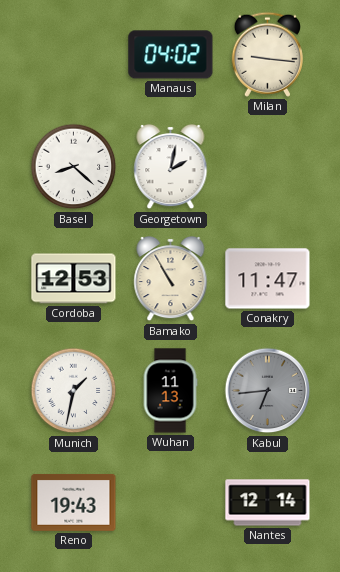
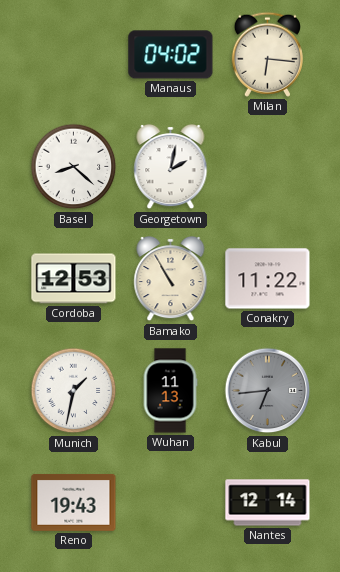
Milan: 9:16 -> 6:16 (267, 54)
Conakry: 11:47 -> 11:22 (268, 279)
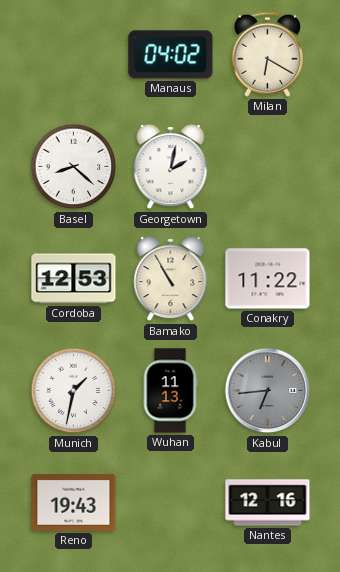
Milan: 6:16 -> 6:20 (267, 54)
Nantes: 12:14 -> 12:16 (268, 503)
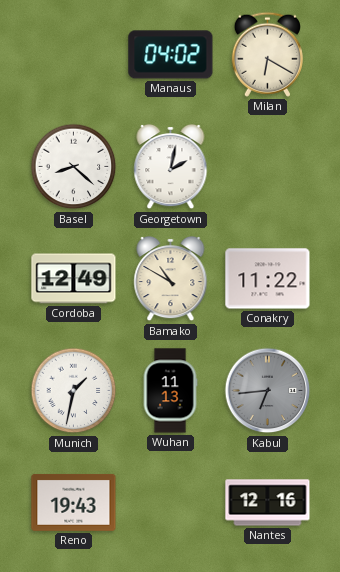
Cordoba: 12:53 -> 12:49 (74, 279)
Bamako: 10:55 -> 10:50 (171, 279)
